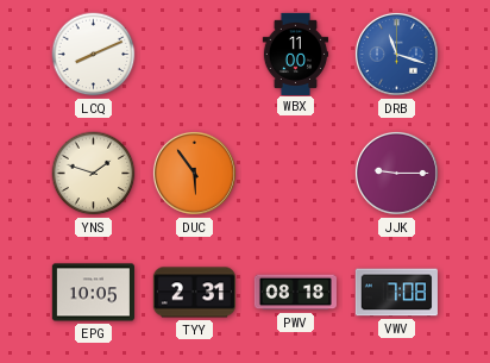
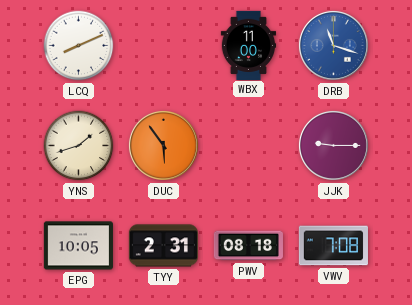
YNS: 1:48 -> 1:42 (79, 146)
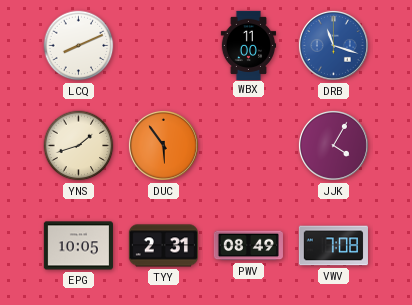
JJK: 9:15 -> 4:05 (333, 145)
PWV: 08:18 -> 08:49 (248, 246)
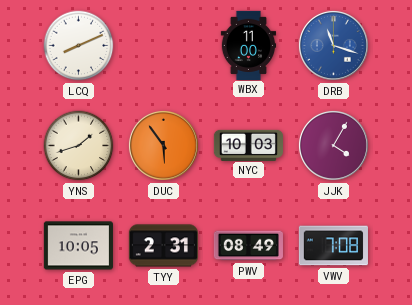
NYC: none -> 10:03 (248, 145)
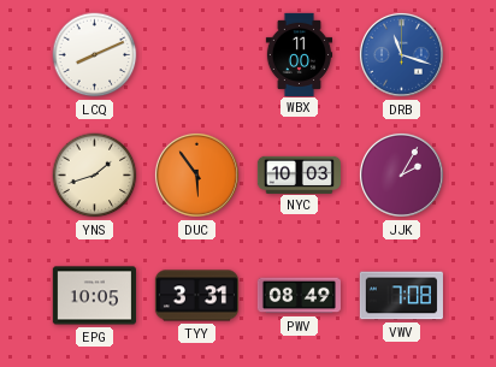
JJK: 4:05 -> 2:05 (401, 174)
TYY: 2:31 -> 3:31 (196, 296)
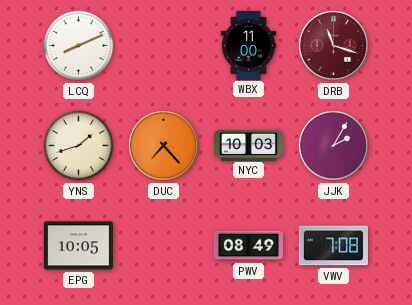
DRB dial: blue -> burgundy (333, 45)
DUC: 5:54 -> 7:23 (163, 145)
TYY: 3:31 -> none (196, 296)
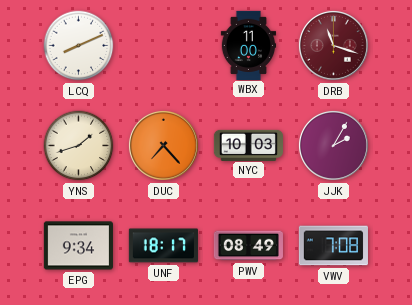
EPG: 10:05 -> 9:34 (78, 246)
UNF: none -> 18:17 (163, 246)
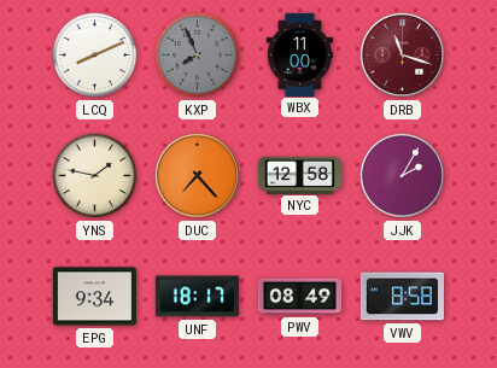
KXP: none -> 7:56 (198, 56)
YNS: 1:42 -> 1:47 (95, 176)
NYC: 10:03 -> 12:58 (299, 175)
VWV: 7:08 -> 8:58 (402, 297)
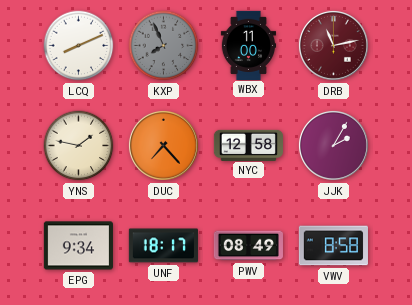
DRB: 11:18 -> 11:13 (333, 45)
